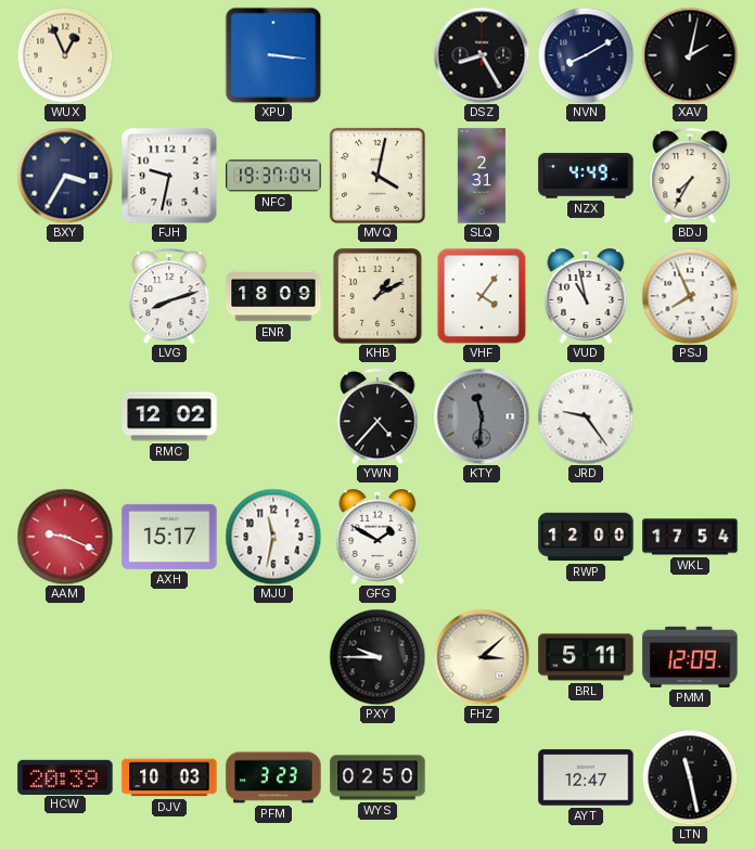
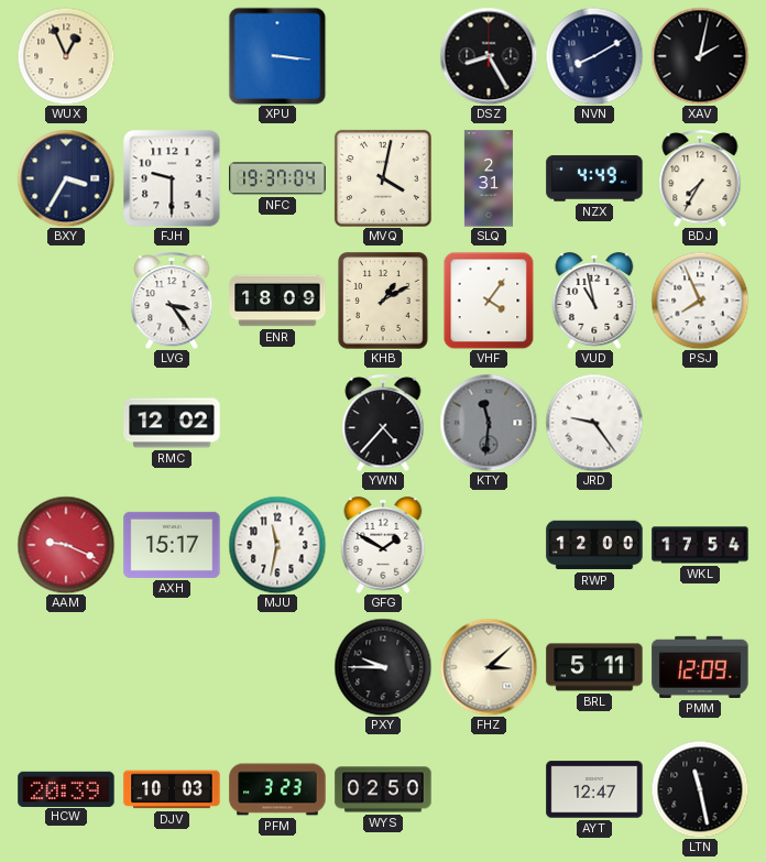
FJH: 9:32 -> 9:30 (172, 178)
LVG: 8:12 -> 3:24 (172, 301)
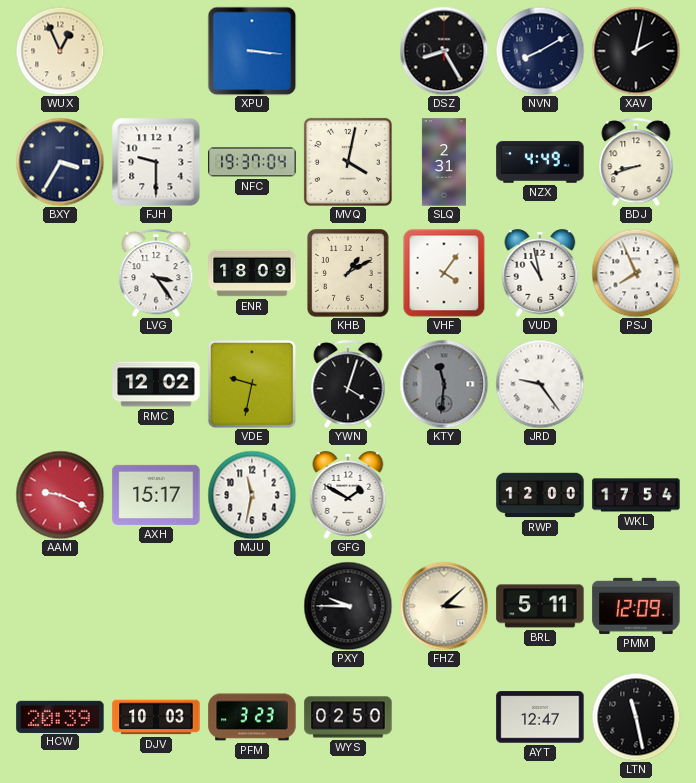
BDJ: 7:35 -> 8:42 (636, 162)
VDE: none -> 9:32 (252, 384)
YWN: 4:37 -> 4:03 (348, 384)
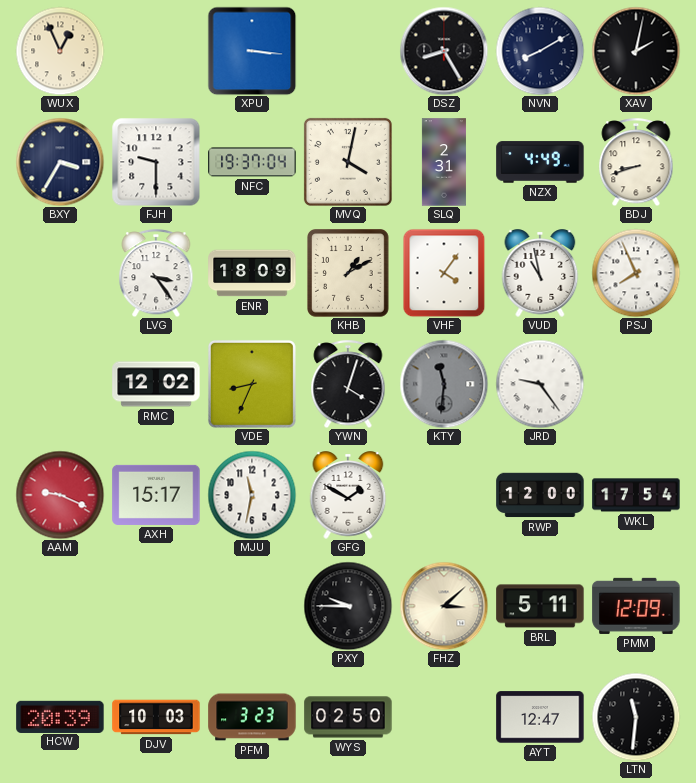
VDE: 9:32 -> 8:34 (252, 384)
LTN: 11:28 -> 11:31 (636, 717)
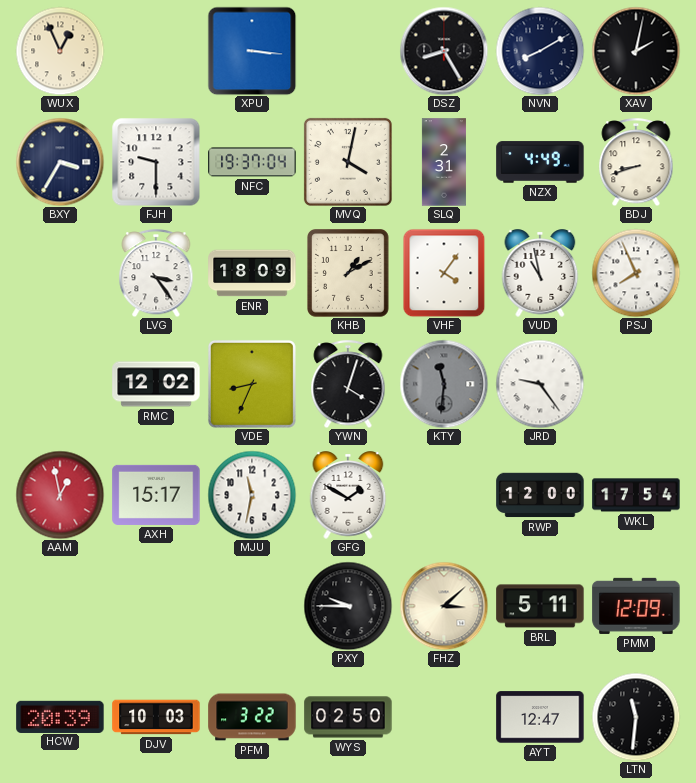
AAM: 9:19 -> 12:58 (60, 495)
PFM: 3:23 -> 3:22 (252, 717)
